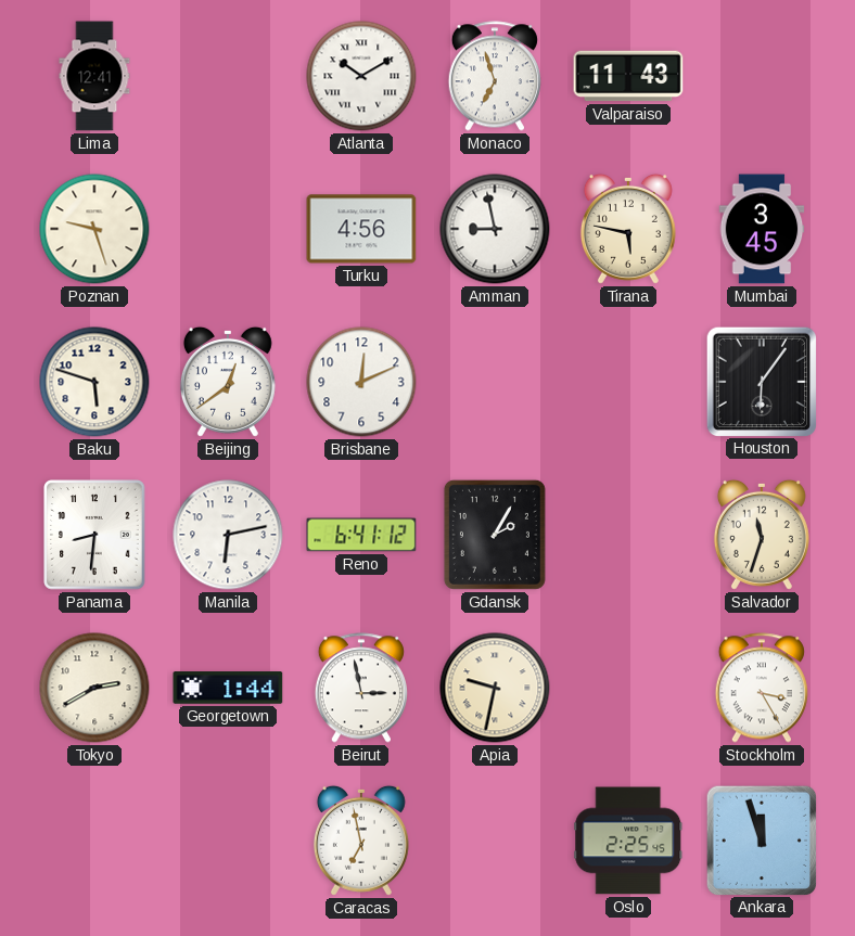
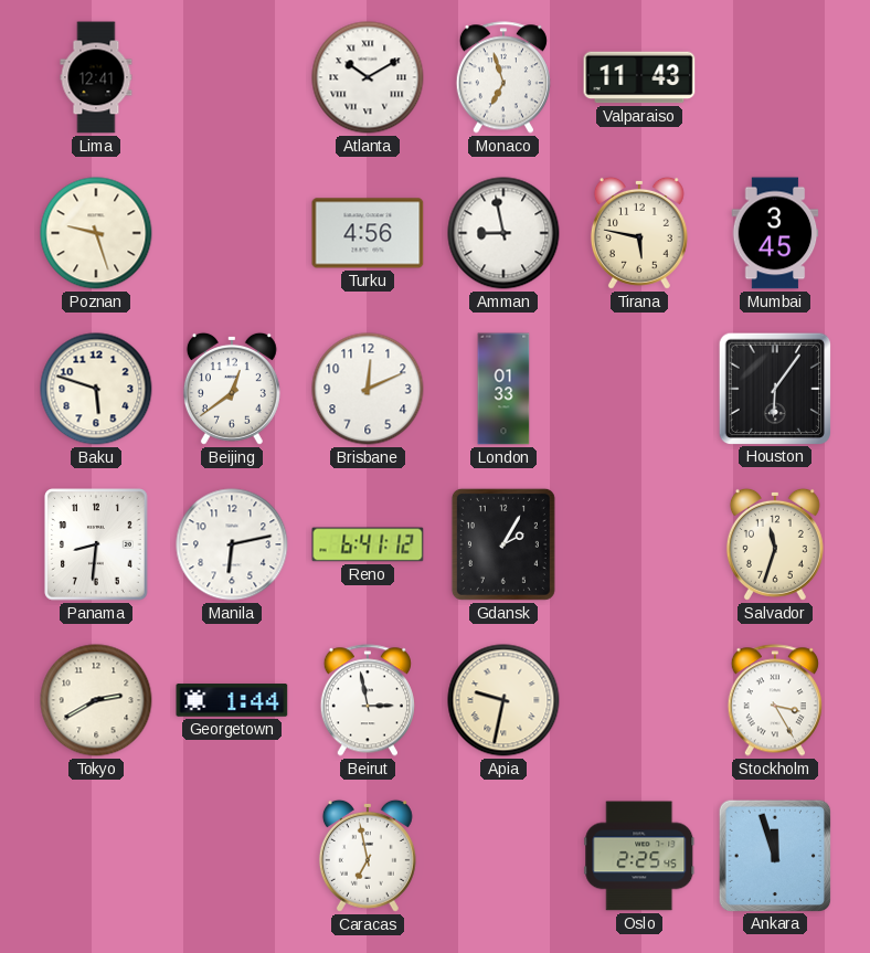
London: none -> 01:33 (503, 389)
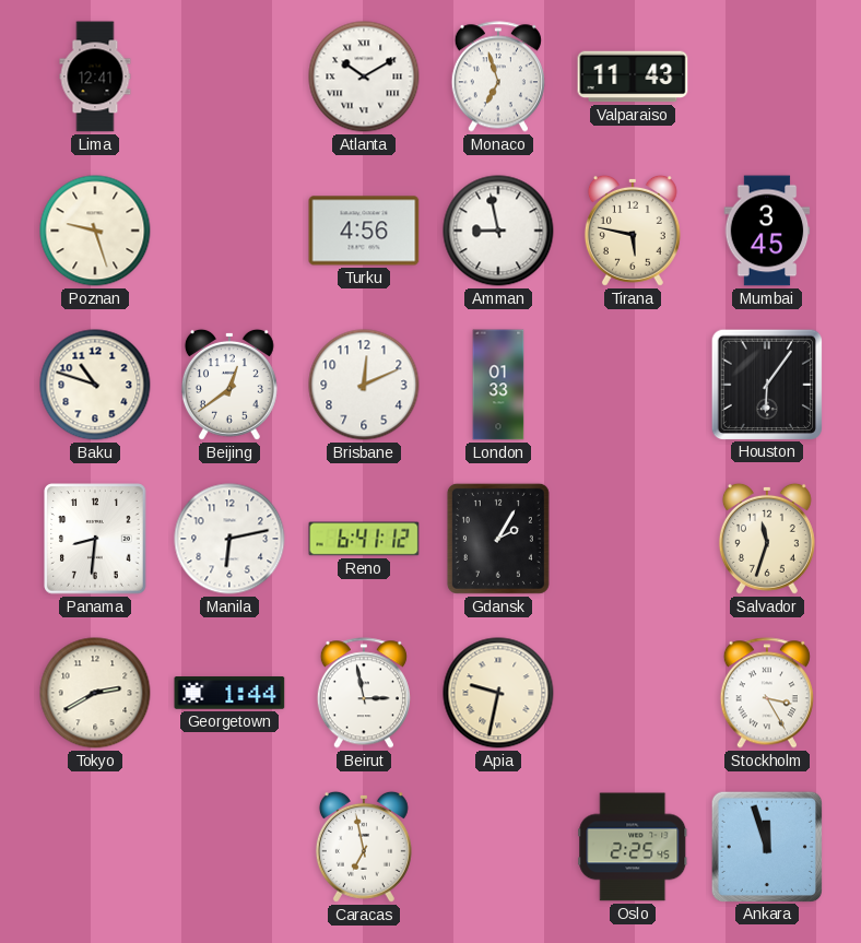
Baku: 5:48 -> 10:48 (95, 385)
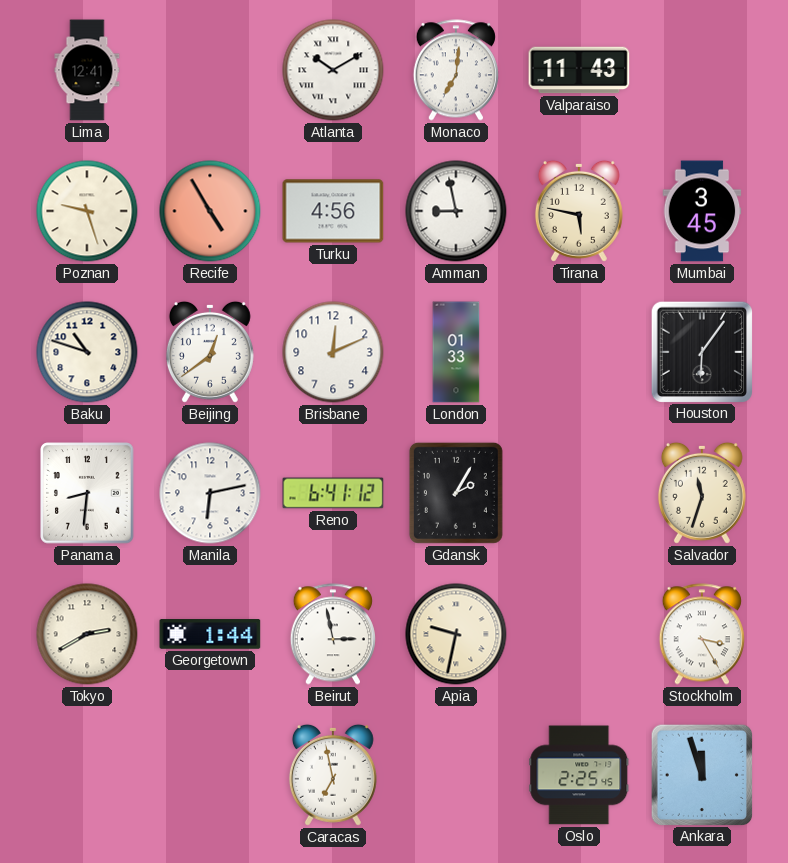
Monaco: 6:57 -> 7:01 (456, 70)
Recife: none -> 4:55 (210, 211)
